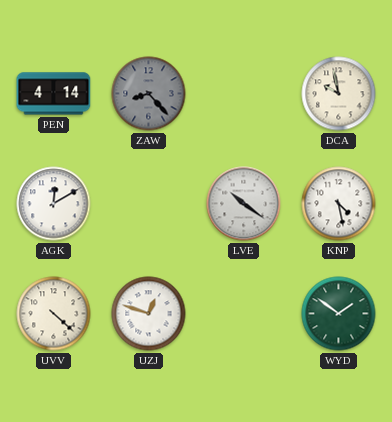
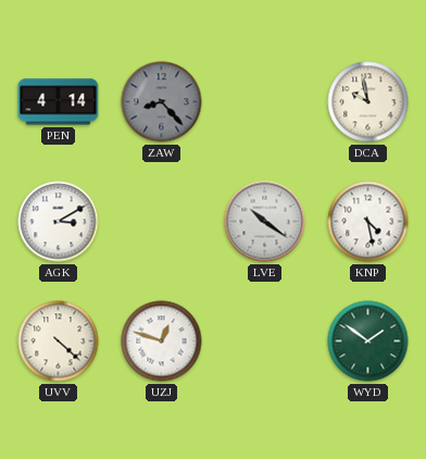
AGK: 12:10 -> 3:10 (59, 222)
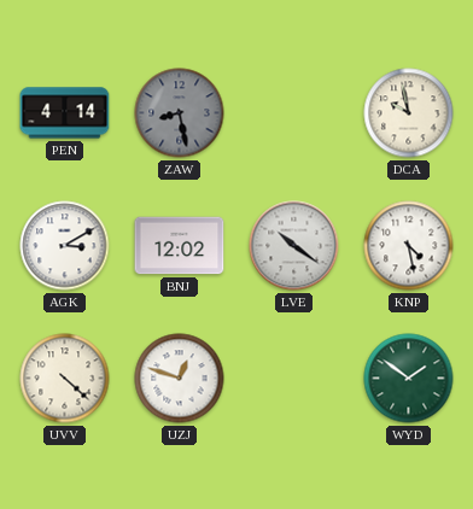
ZAW: 8:23 -> 8:28 (180, 113)
BNJ: none -> 12:02 (180, 246)
